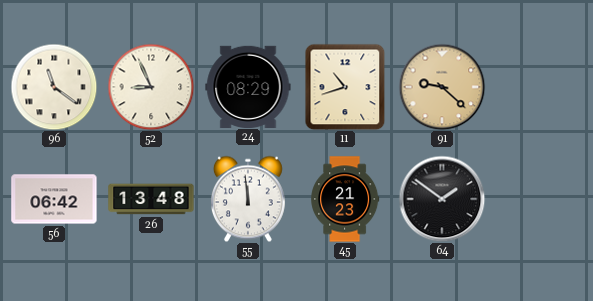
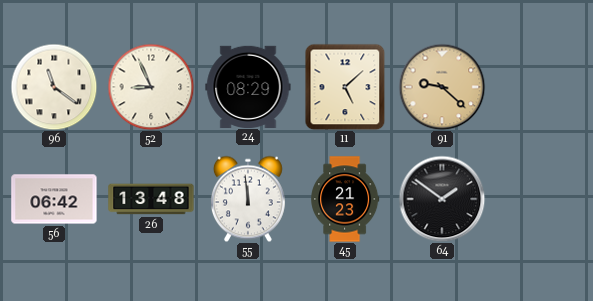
11: 10:42 -> 5:08 (345, 87)
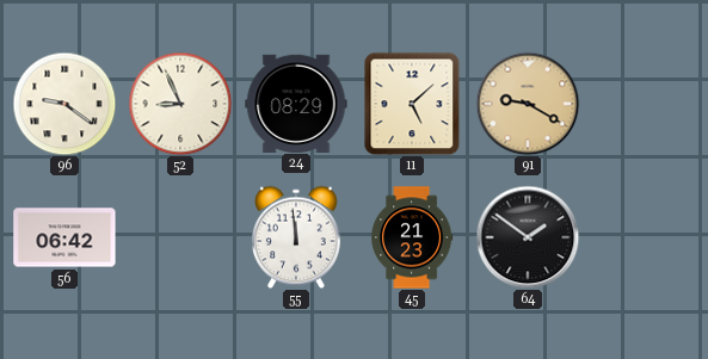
96: 11:21 -> 9:21 (64, 104)
91: 9:22 -> 9:20 (528, 104)
26: 13:48 -> none (151, 199)
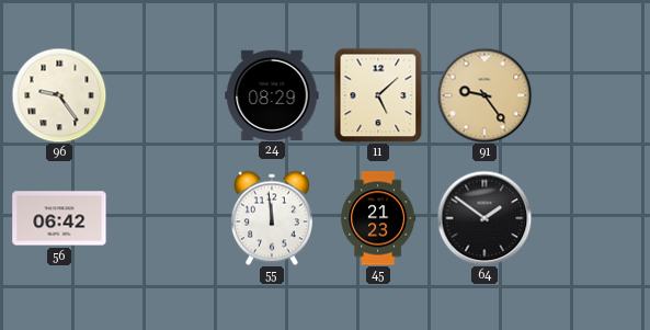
96: 9:21 -> 9:24 (59, 95)
52: 8:56 -> none (180, 104)
91: 9:20 -> 9:24 (484, 95)
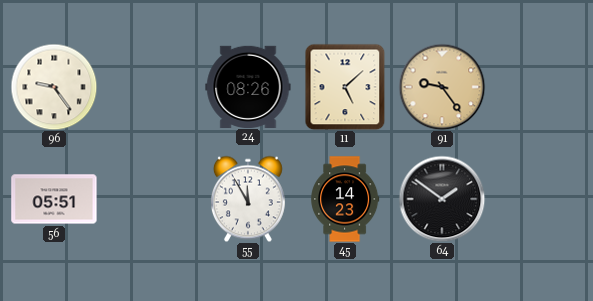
24: 08:29 -> 08:26 (248, 86)
56: 06:42 -> 05:51 (54, 199)
55: 11:59 -> 11:55 (248, 199)
45: 21:23 -> 14:23 (345, 199)
